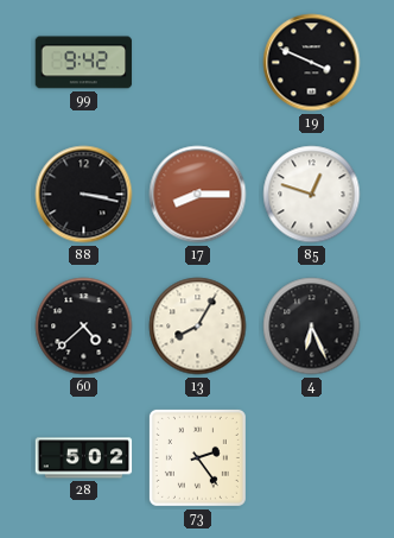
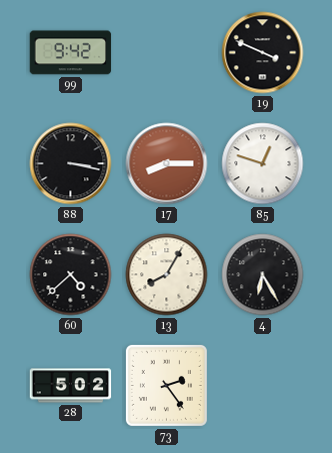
4: 6:26 -> 6:25 (263, 275)
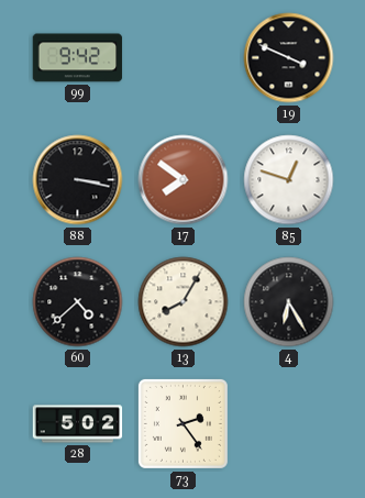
17: 8:15 -> 7:51 (184, 180)
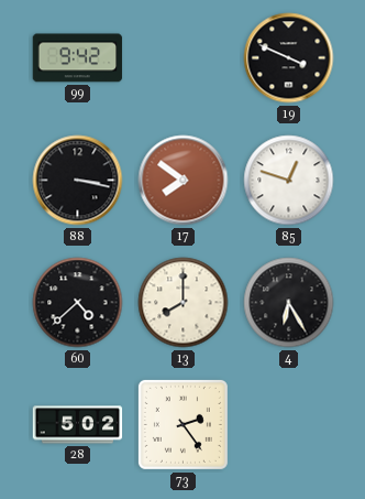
13: 8:05 -> 8:00 (184, 303)
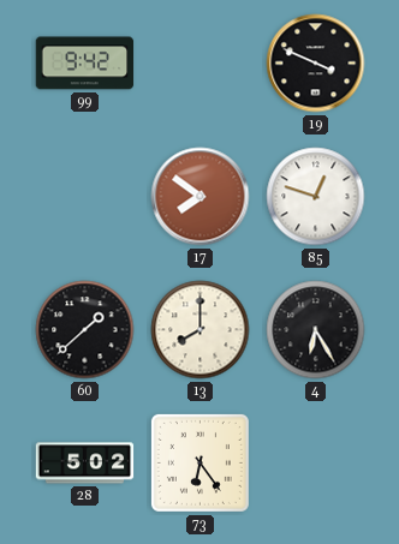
88: 3:17 -> none (78, 181)
60: 4:38 -> 1:38 (85, 330)
73: 2:24 -> 6:24 (199, 462)
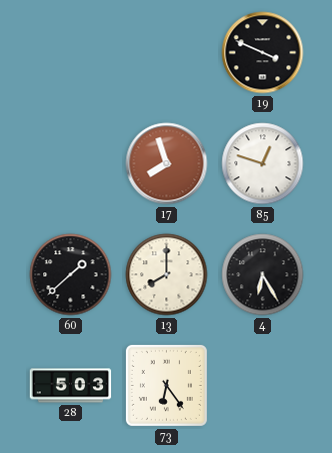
99: 9:42 -> none (85, 64)
17: 7:51 -> 7:57 (167, 164)
28: 5:02 -> 5:03 (71, 386)
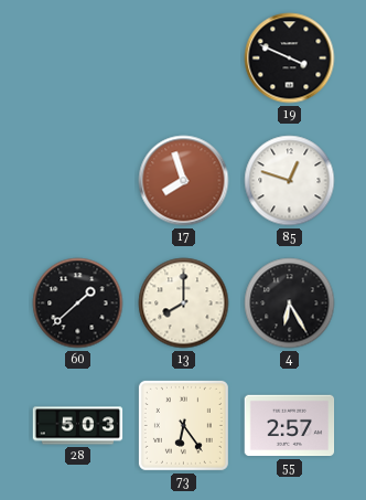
55: none -> 2:57 (290, 426)
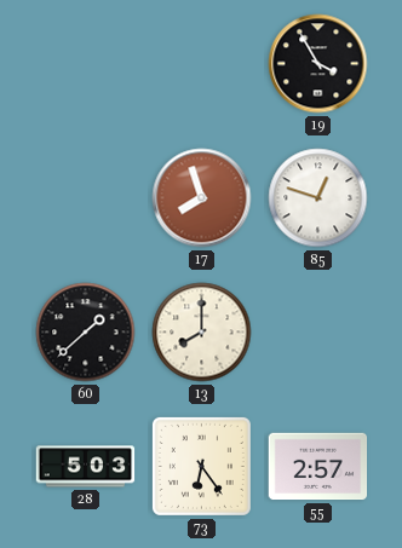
19: 3:49 -> 3:55 (318, 64)
4: 6:25 -> none (290, 304)
